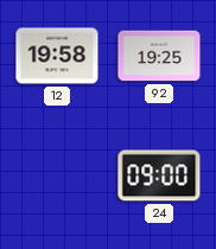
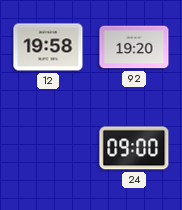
92: 19:25 -> 19:20 (134, 47)
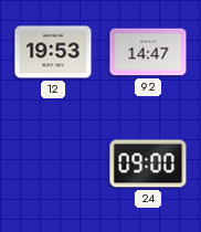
12: 19:58 -> 19:53 (53, 52)
92: 19:20 -> 14:47 (148, 52)
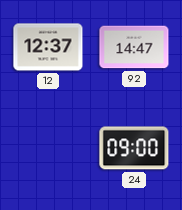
12: 19:53 -> 12:37 (48, 47)
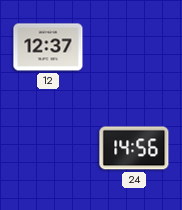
92: 14:47 -> none (134, 47)
24: 09:00 -> 14:56 (134, 148)
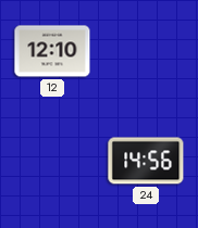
12: 12:37 -> 12:10 (52, 51)
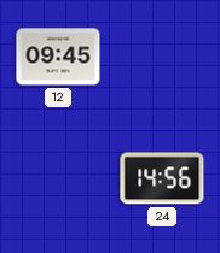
12: 12:10 -> 09:45 (58, 57)
